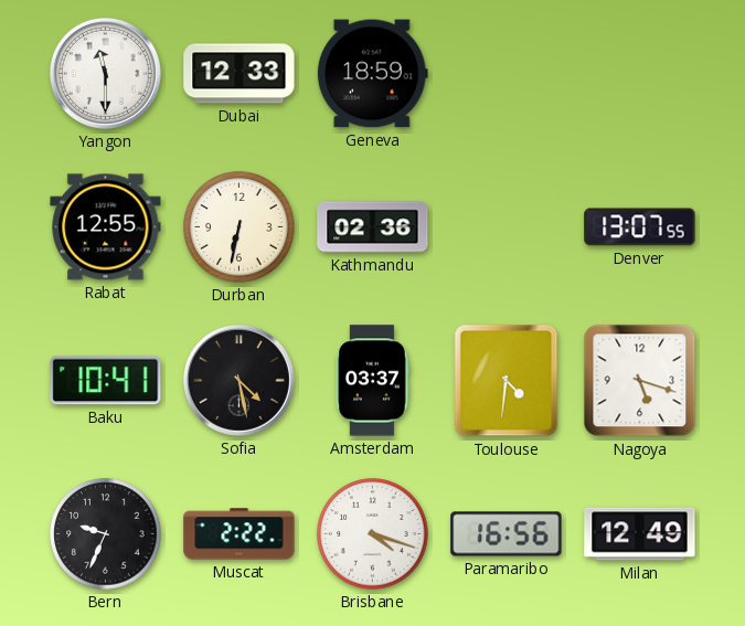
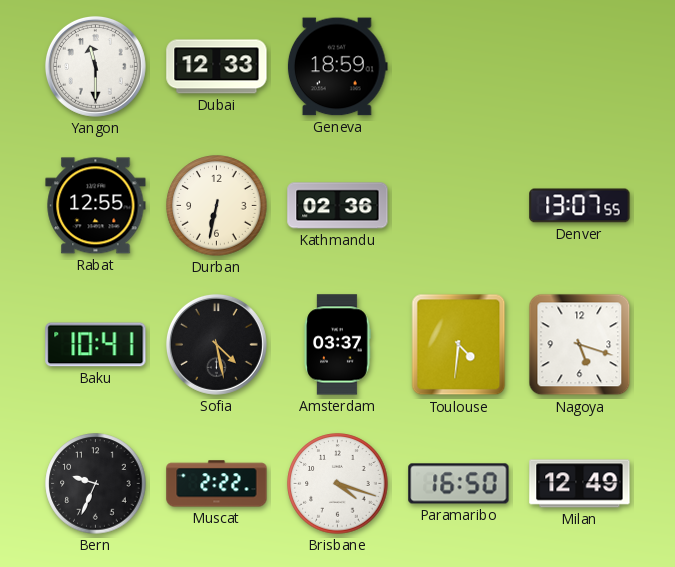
Paramaribo: 16:56 -> 16:50 (459, 484)
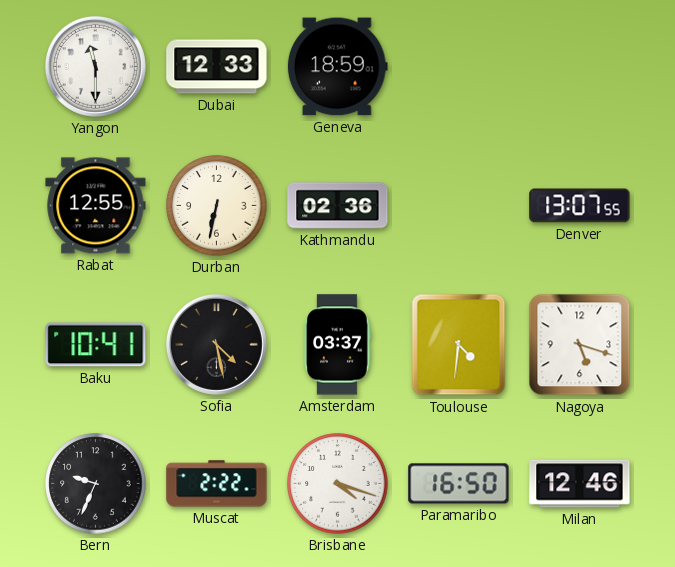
Milan: 12:49 -> 12:46 (580, 484)
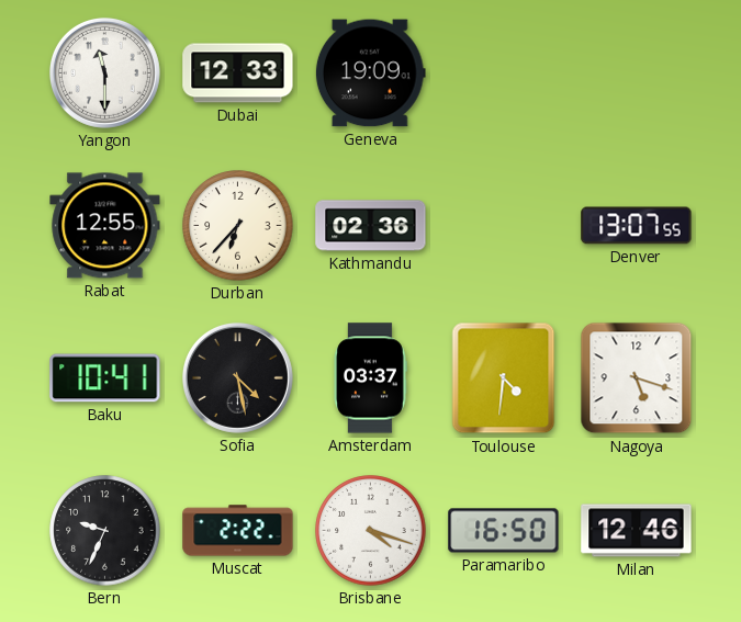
Geneva: 18:59 -> 19:09 (370, 73)
Durban: 6:32 -> 6:37 (238, 226)
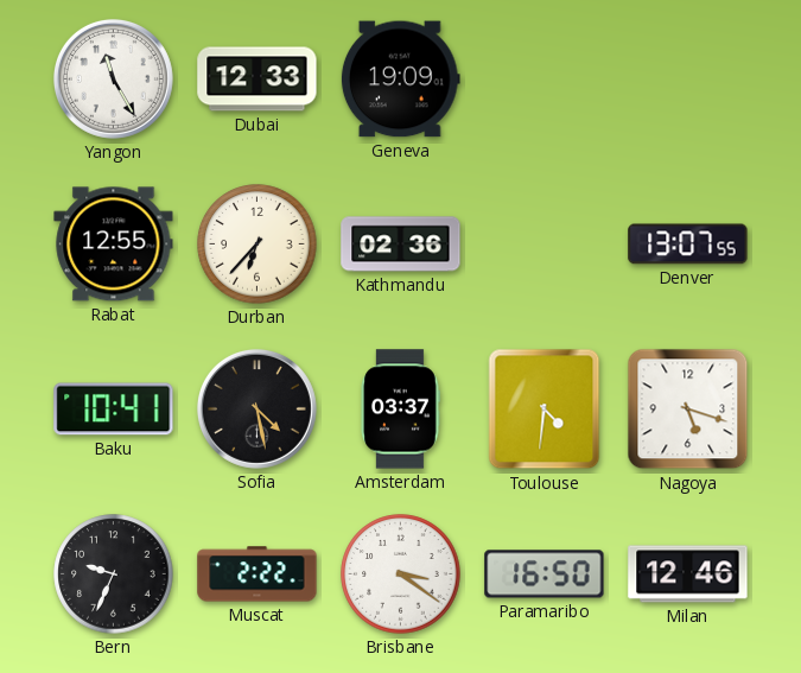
Yangon: 11:30 -> 11:25 (113, 78)
Brisbane: 4:18 -> 3:21 (401, 574)
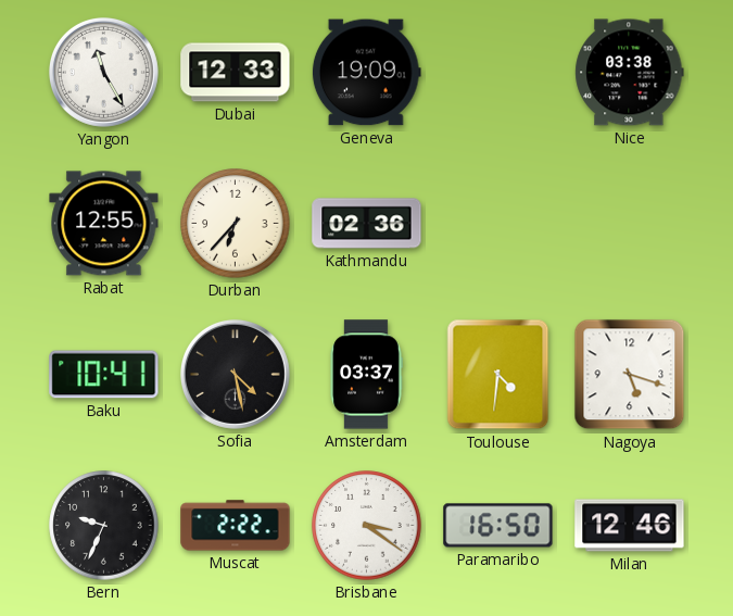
Nice: none -> 03:38 (630, 73)
Denver: 13:07 -> none (688, 245)
